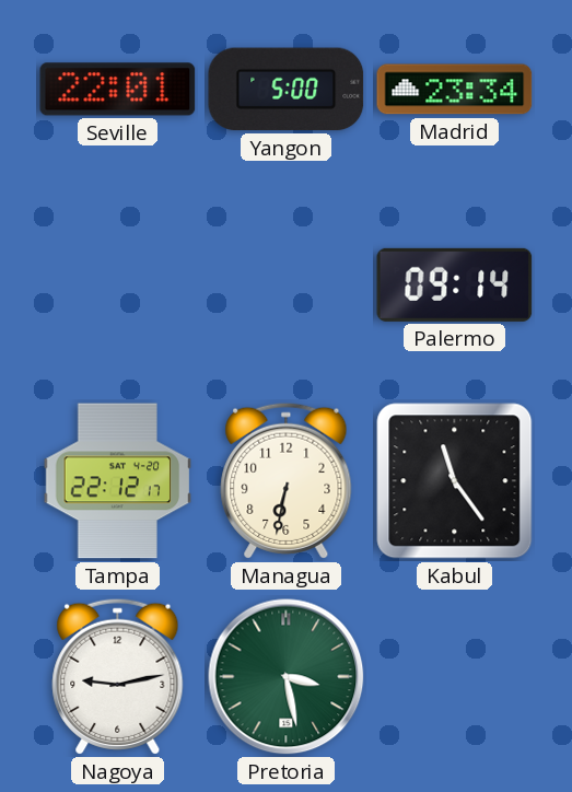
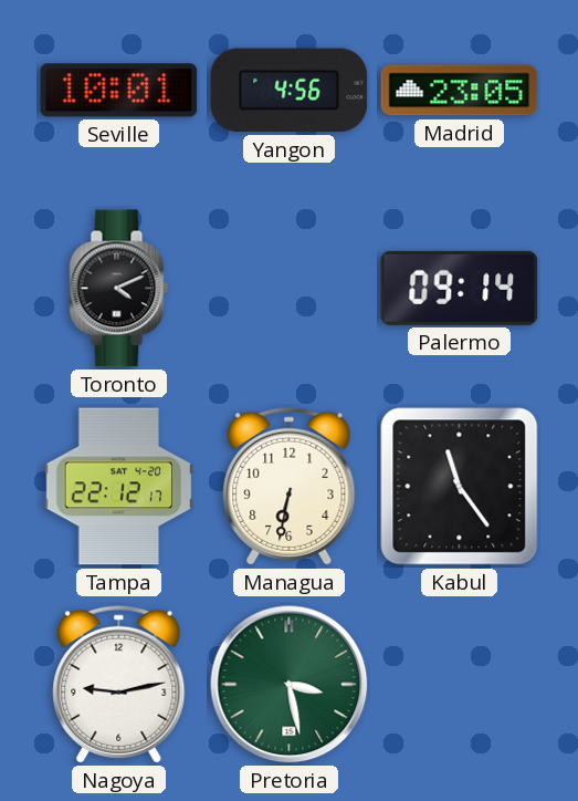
Seville: 22:01 -> 10:01 (119, 91)
Yangon: 5:00 -> 4:56 (290, 91)
Madrid: 23:34 -> 23:05 (460, 91)
Toronto: none -> 4:11 (119, 289)
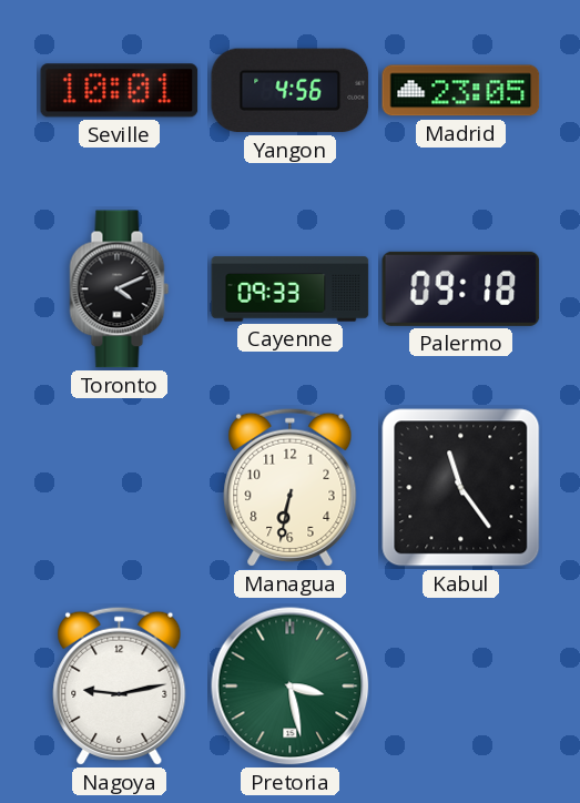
Cayenne: none -> 09:33 (291, 289)
Palermo: 09:14 -> 09:18 (461, 288)
Tampa: 22:12 -> none (119, 487)
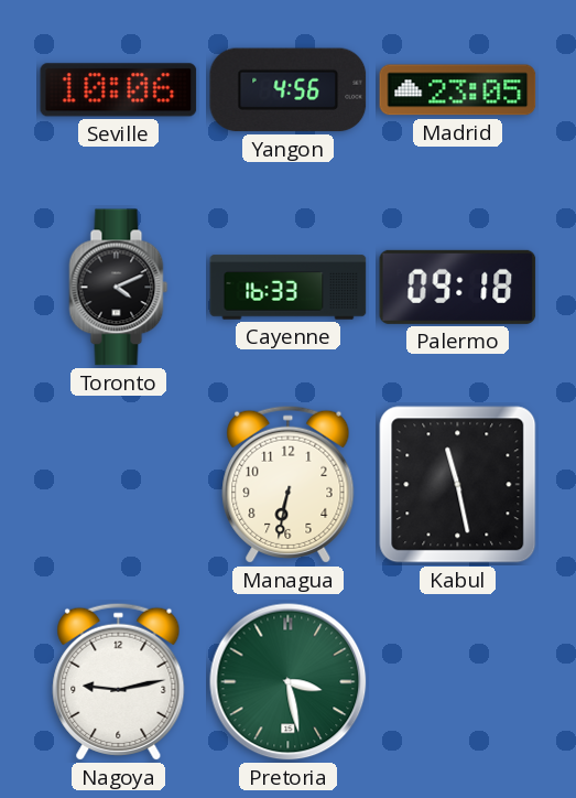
Seville: 10:01 -> 10:06 (119, 90)
Cayenne: 09:33 -> 16:33 (289, 288)
Kabul: 11:24 -> 11:28 (458, 485)
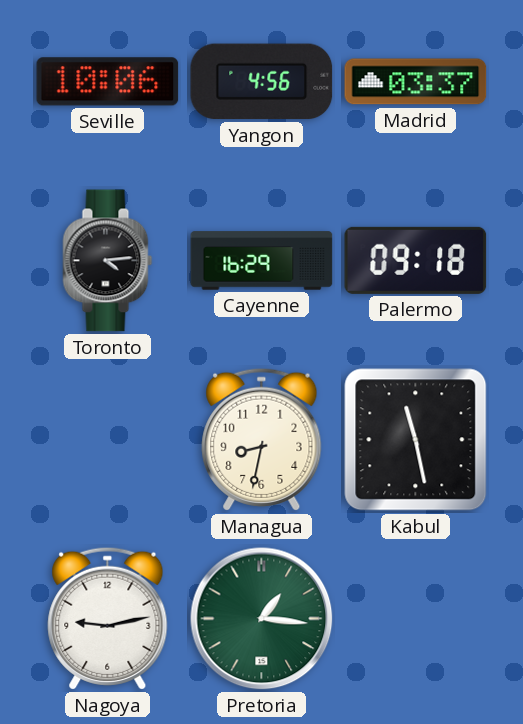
Madrid: 23:05 -> 03:37 (416, 82)
Toronto: 4:11 -> 4:14 (108, 261)
Cayenne: 16:33 -> 16:29 (262, 261)
Managua: 6:32 -> 8:32 (262, 439)
Pretoria: 3:28 -> 1:16 (262, 619)
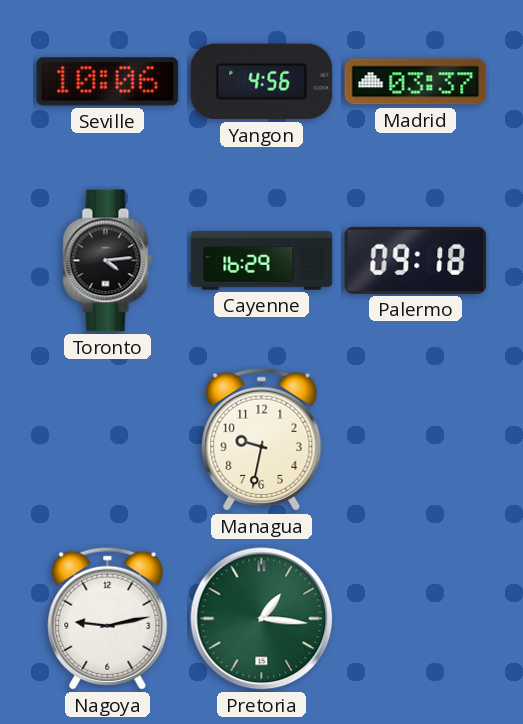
Managua: 8:32 -> 9:32 (262, 439)
Kabul: 11:28 -> none (416, 440)
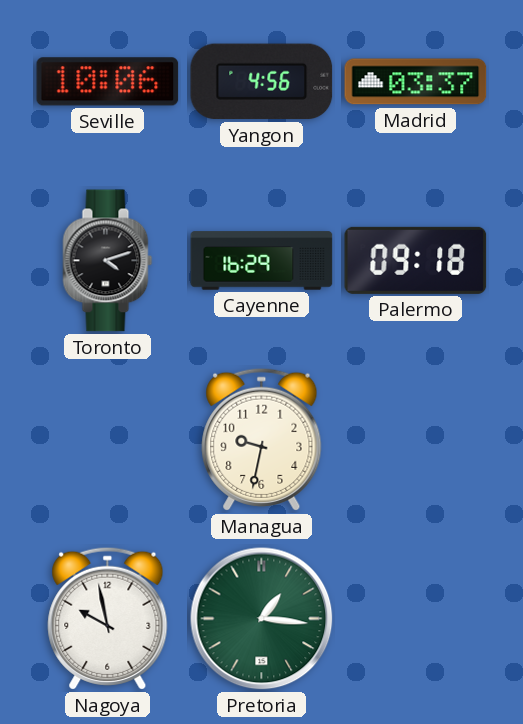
Toronto: 4:14 -> 4:12 (108, 261)
Nagoya: 9:13 -> 9:58 (108, 618)
